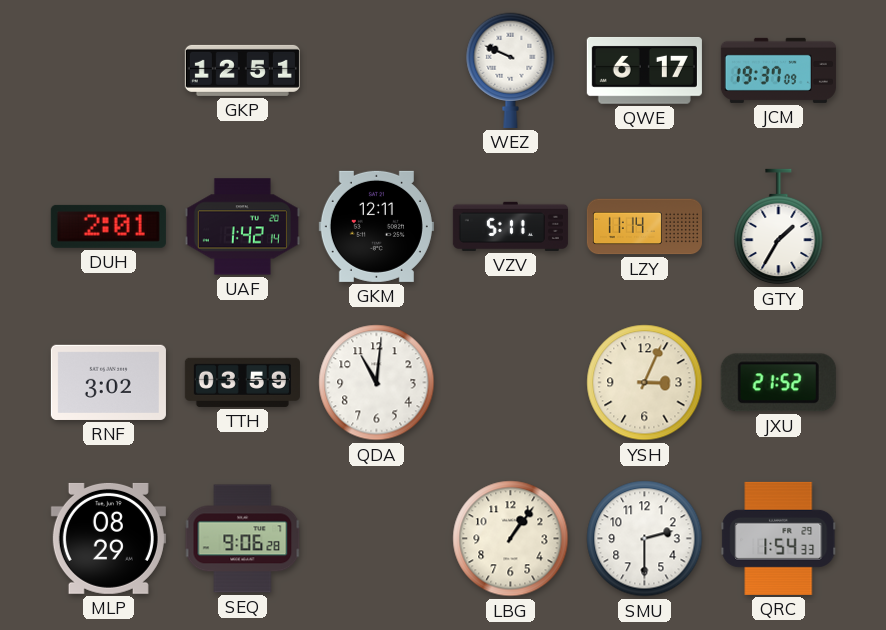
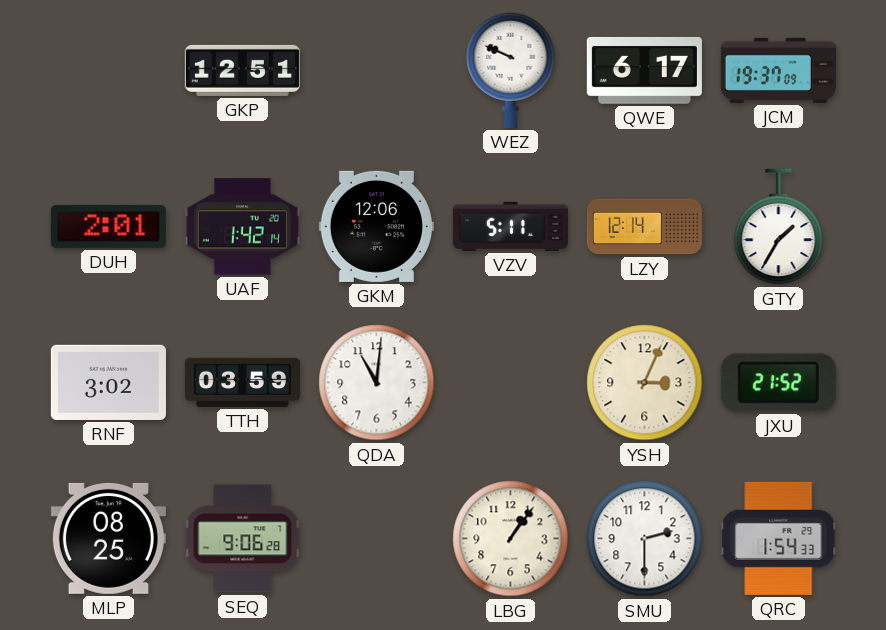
GKM: 12:11 -> 12:06 (376, 226)
LZY: 11:14 -> 12:14 (644, 227)
MLP: 08:29 -> 08:25 (108, 538)
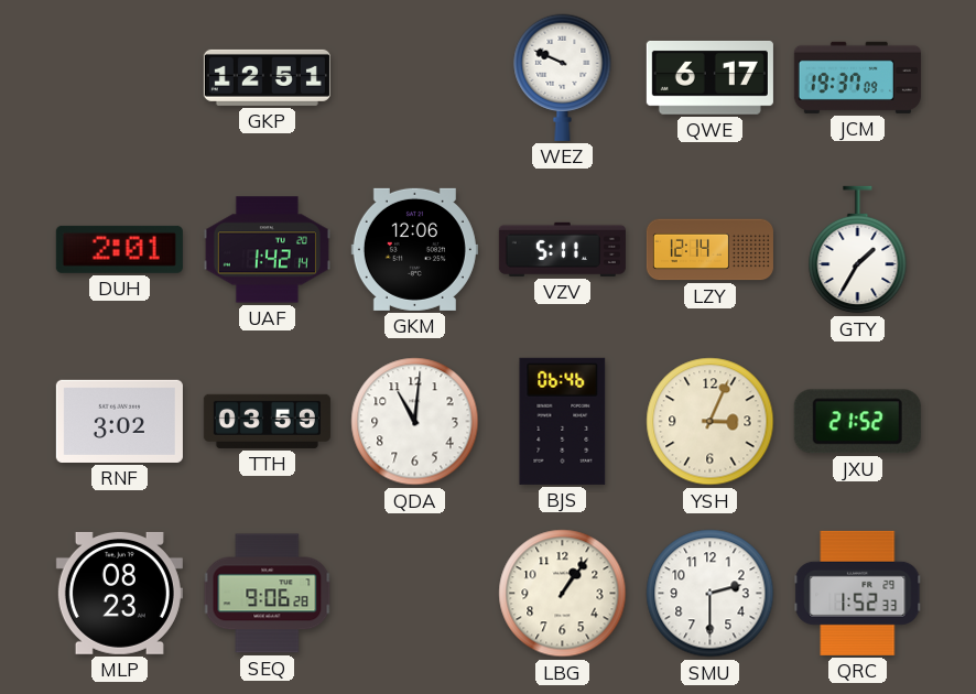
BJS: none -> 06:46 (563, 421)
MLP: 08:25 -> 08:23 (119, 593)
QRC: 1:54 -> 1:52 (858, 593)
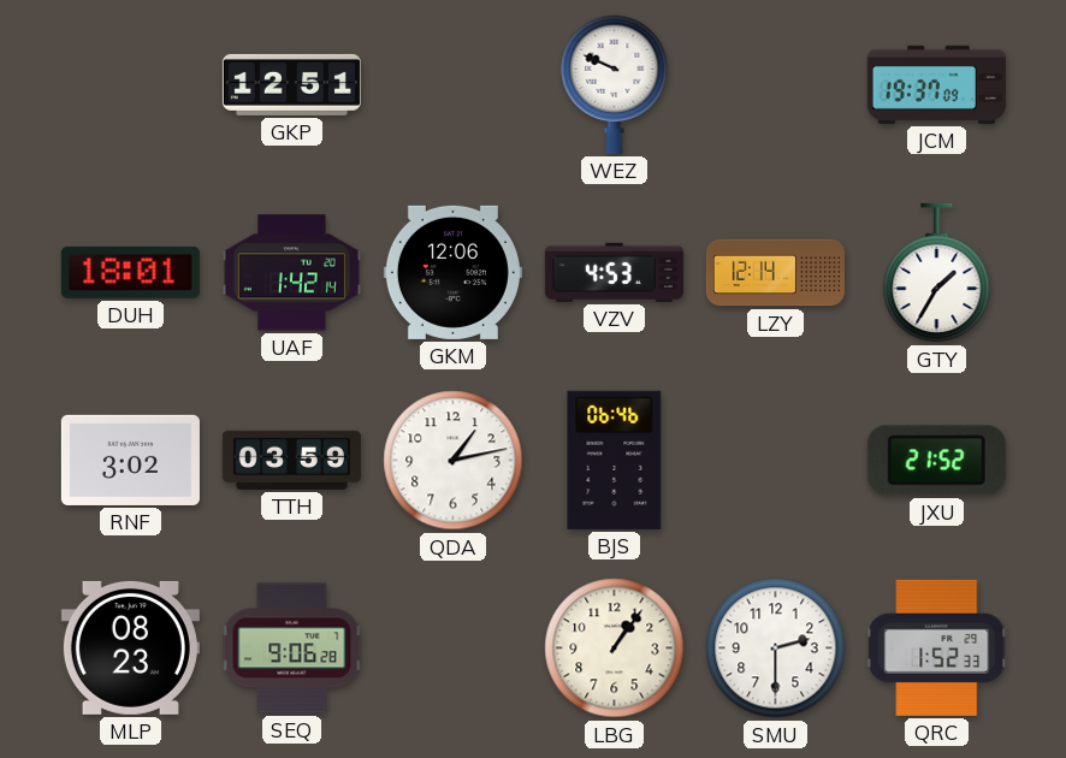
QWE: 6:17 -> none (709, 77)
DUH: 2:01 -> 18:01 (130, 272)
VZV: 5:11 -> 4:53 (614, 272)
QDA: 11:01 -> 1:13 (454, 461)
YSH: 3:04 -> none (711, 422)
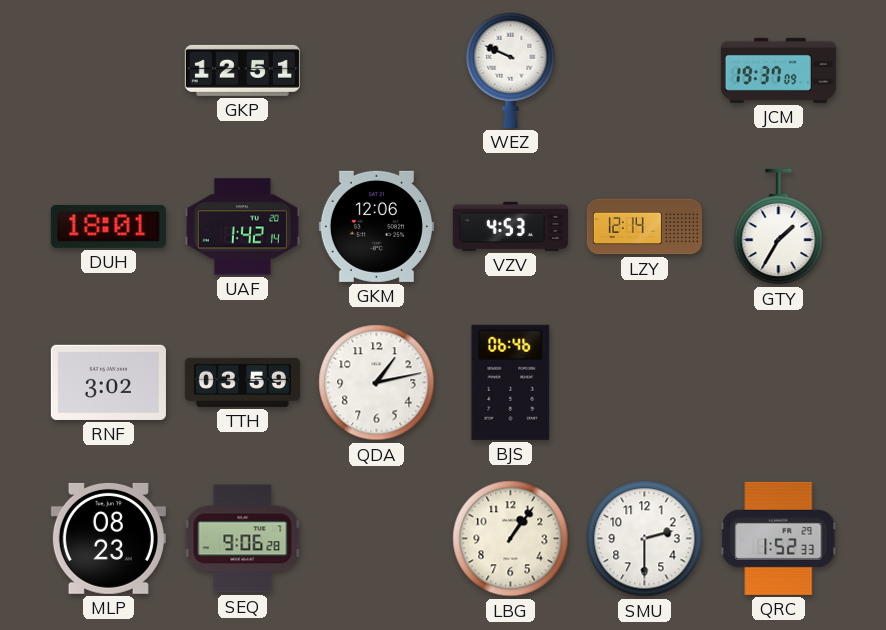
JXU: 21:52 -> none (936, 461)
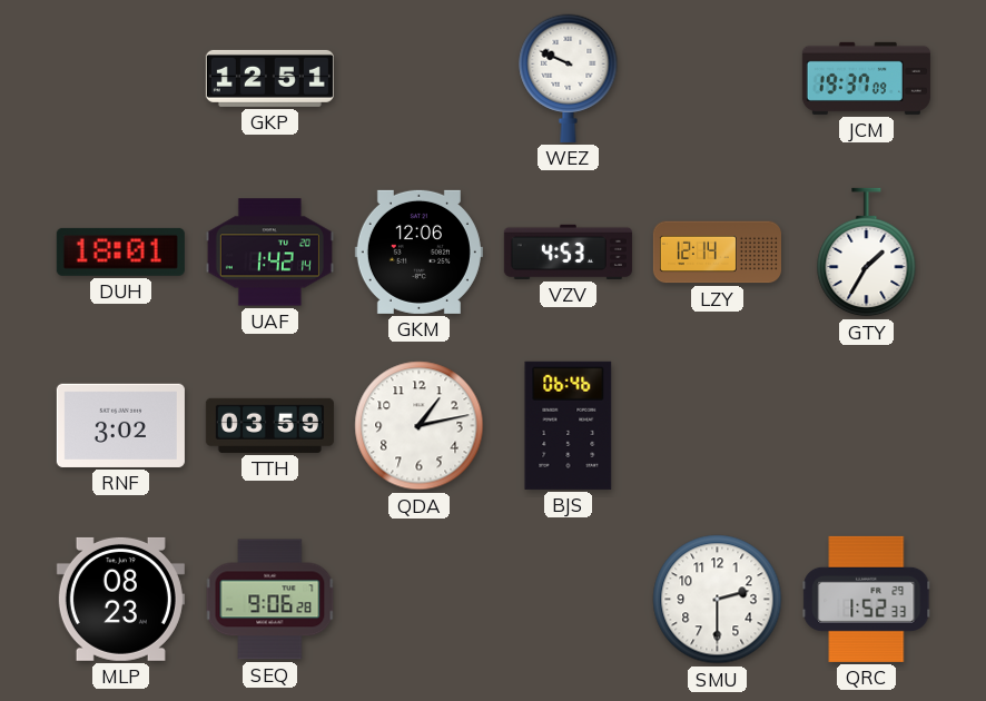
LBG: 1:06 -> none (511, 539)
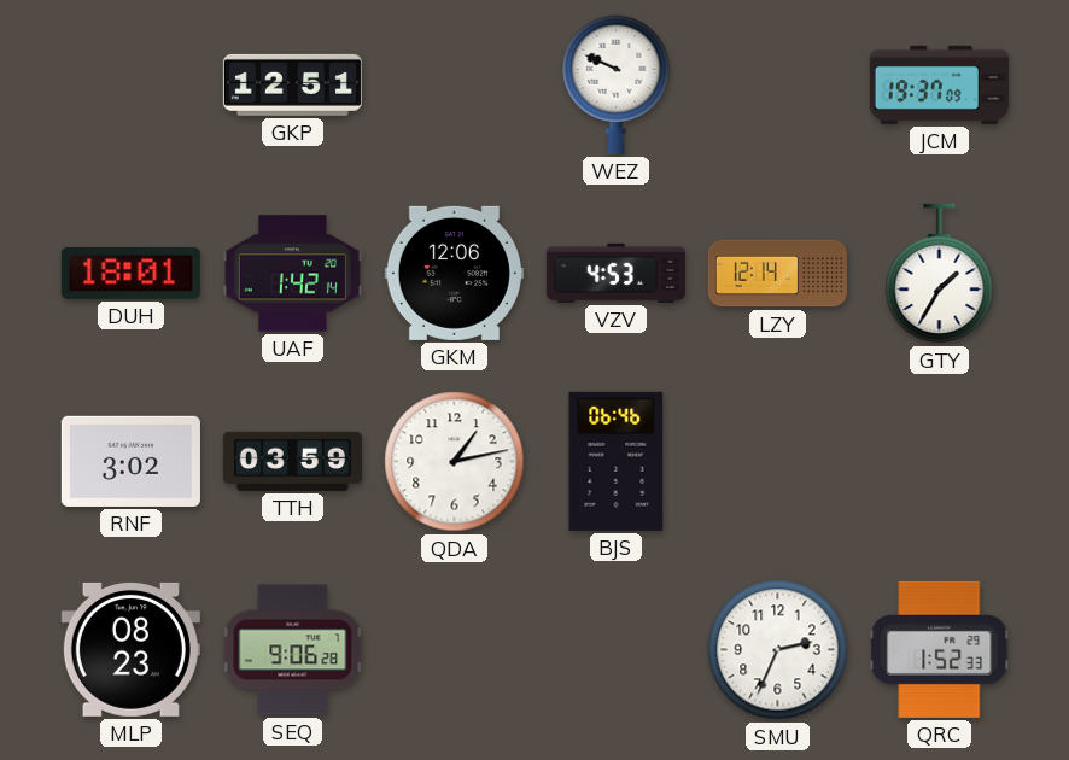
SMU: 2:30 -> 2:34 (778, 650)
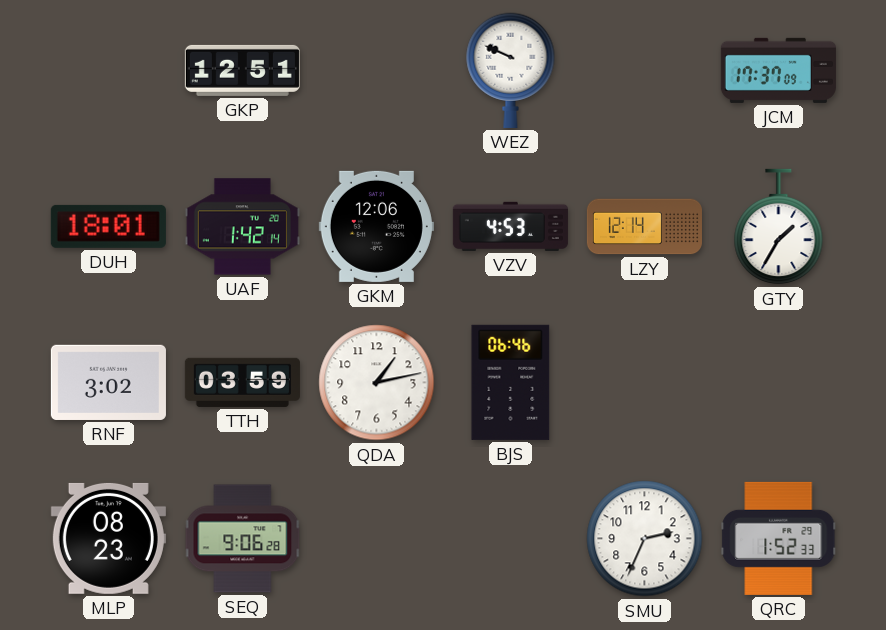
JCM: 19:37 -> 17:37 (778, 70)
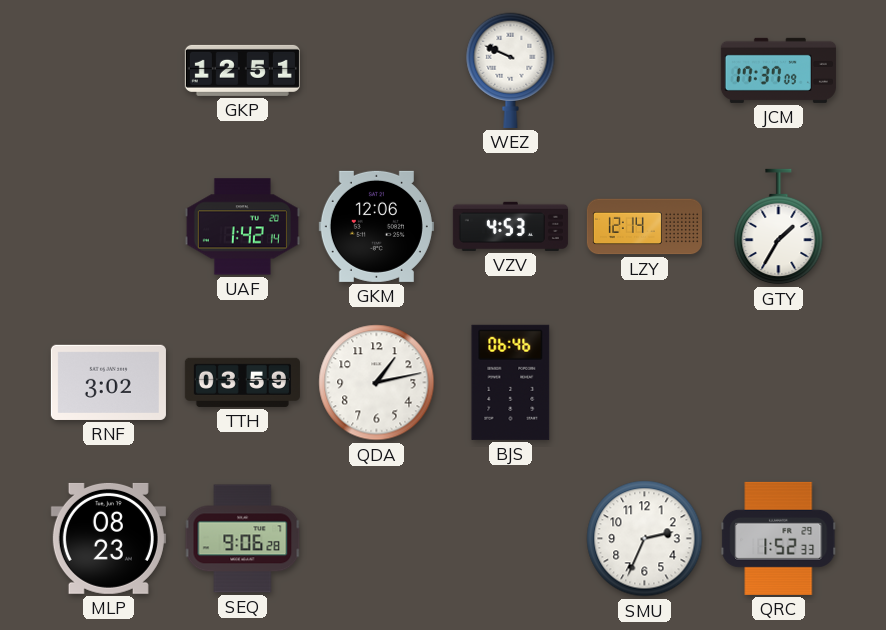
DUH: 18:01 -> none (108, 226)
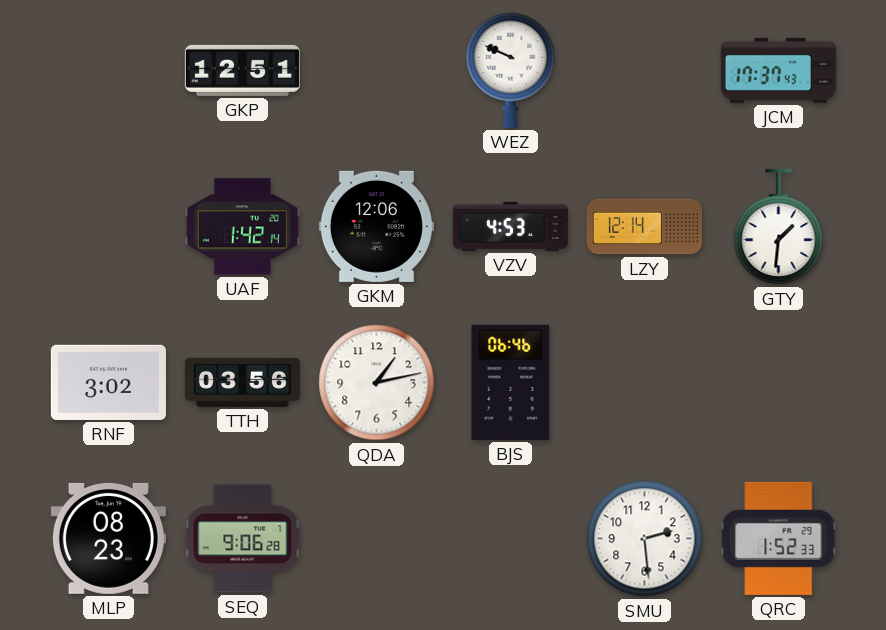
JCM: 17:37:09 -> 17:37:43 (778, 70)
GTY: 1:35 -> 1:31 (779, 227)
TTH: 03:59 -> 03:56 (242, 382)
SMU: 2:34 -> 2:29 (645, 539)
